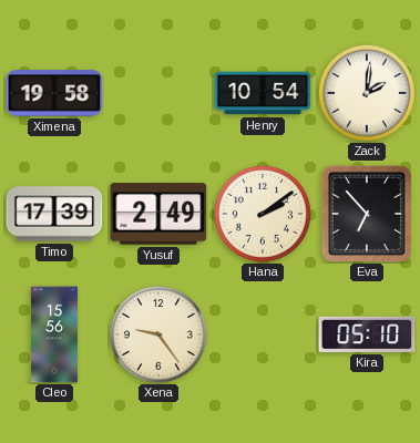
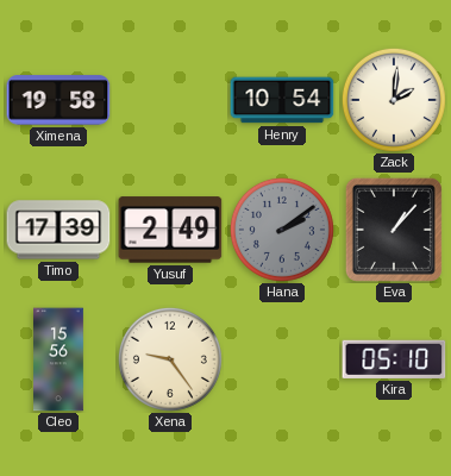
Hana dial: cream -> grey (282, 230)
Eva: 6:53 -> 1:07 (394, 230)
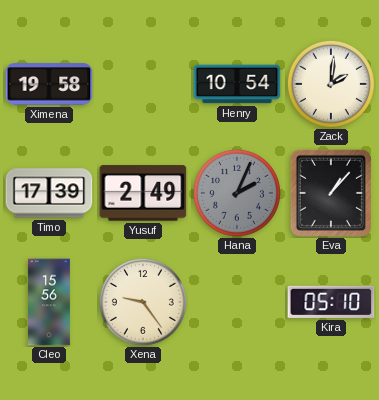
Hana: 2:09 -> 2:04 (237, 193)
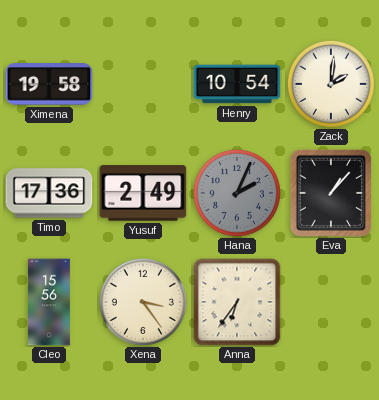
Timo: 17:39 -> 17:36 (49, 193)
Xena: 9:24 -> 3:24 (143, 302)
Anna: none -> 6:36 (237, 302)
Kira: 05:10 -> none (331, 302)
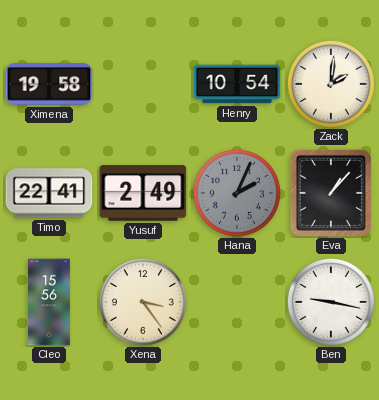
Timo: 17:36 -> 22:41 (49, 193)
Anna: 6:36 -> none (237, 302)
Ben: none -> 9:17 (331, 302)
